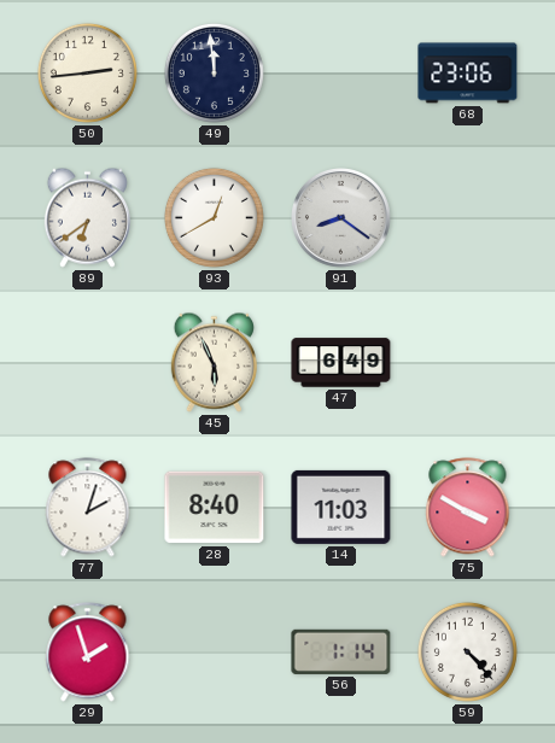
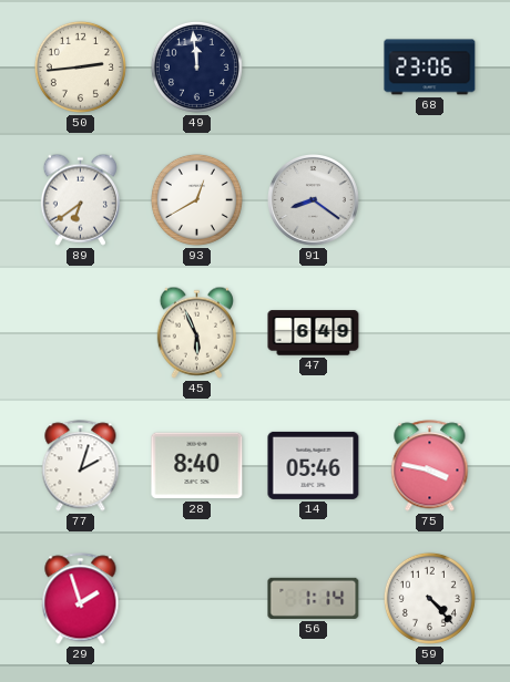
14: 11:03 -> 05:46 (314, 465)
75: 3:50 -> 3:47 (430, 466)
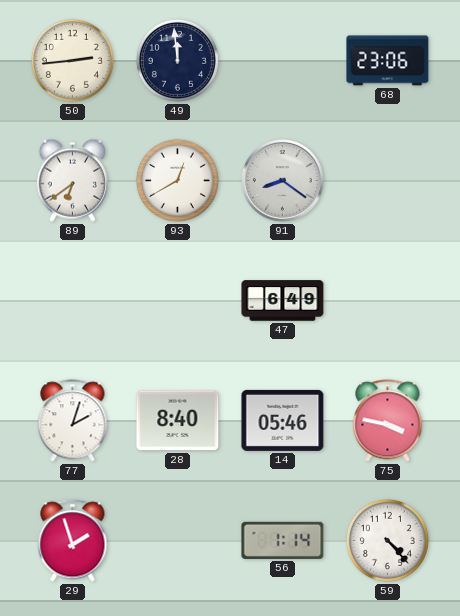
45: 5:56 -> none (196, 332)
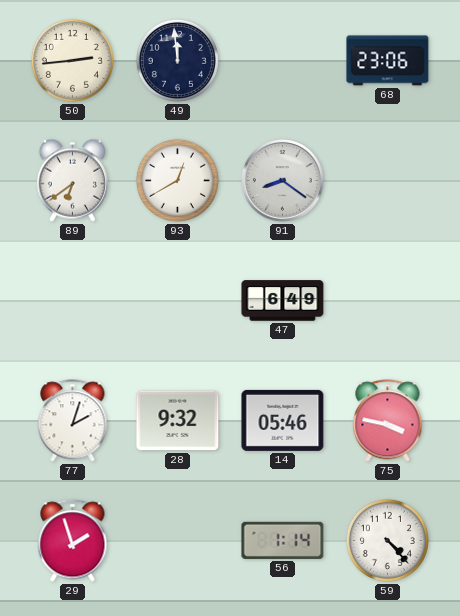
28: 8:40 -> 9:32 (178, 421)
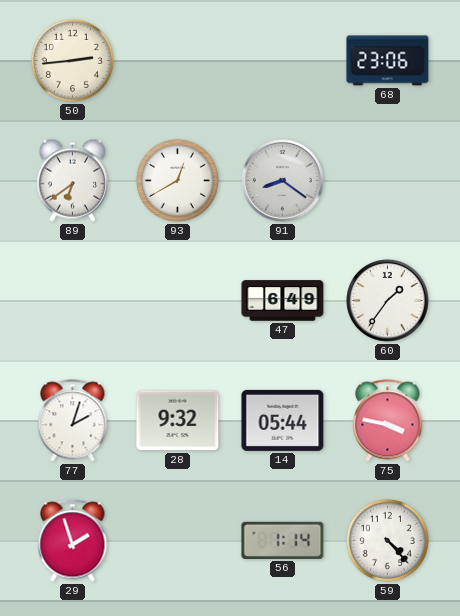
49: 11:59 -> none (177, 60)
60: none -> 1:36 (388, 301)
14: 05:46 -> 05:44 (283, 420)
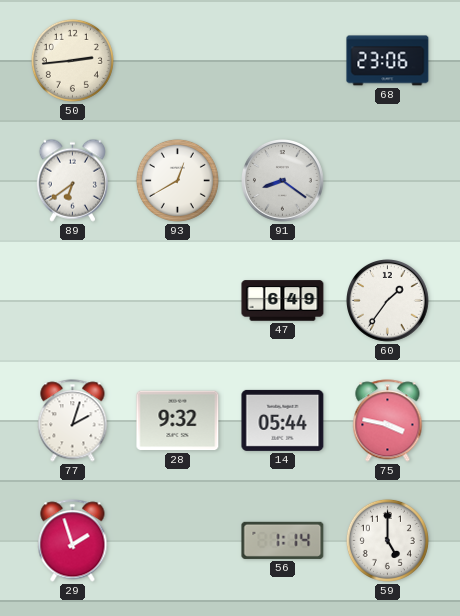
59: 4:23 -> 5:00 (387, 540)
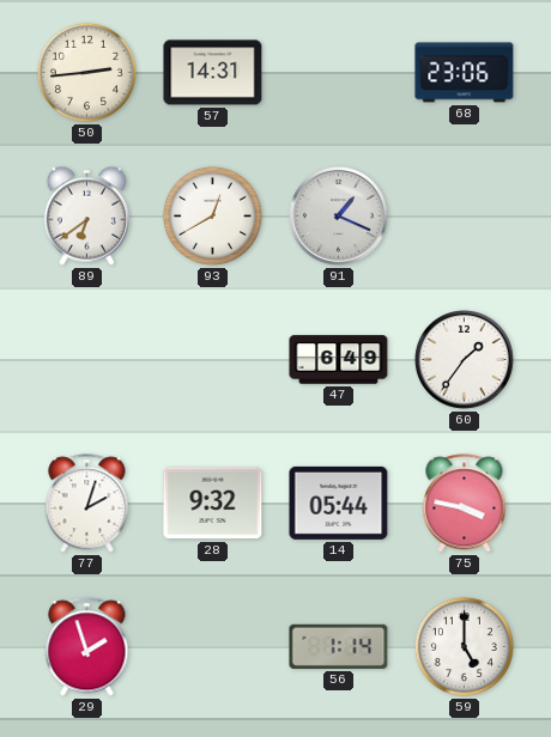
57: none -> 14:31 (213, 73)
91: 8:21 -> 1:19 (339, 217)
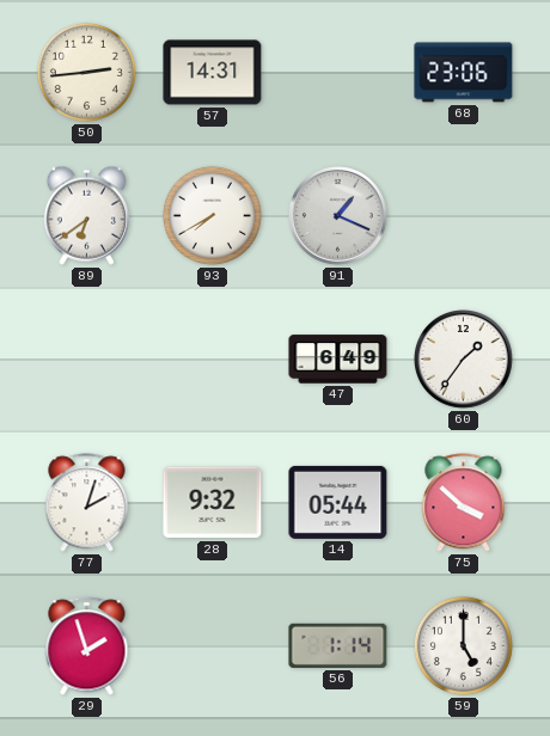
93: 12:40 -> 7:40 (212, 215)
75: 3:47 -> 3:52 (464, 503)
